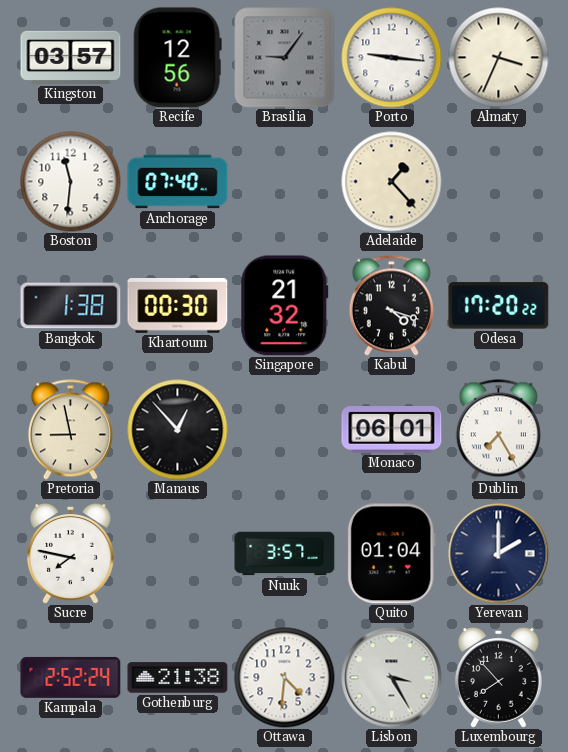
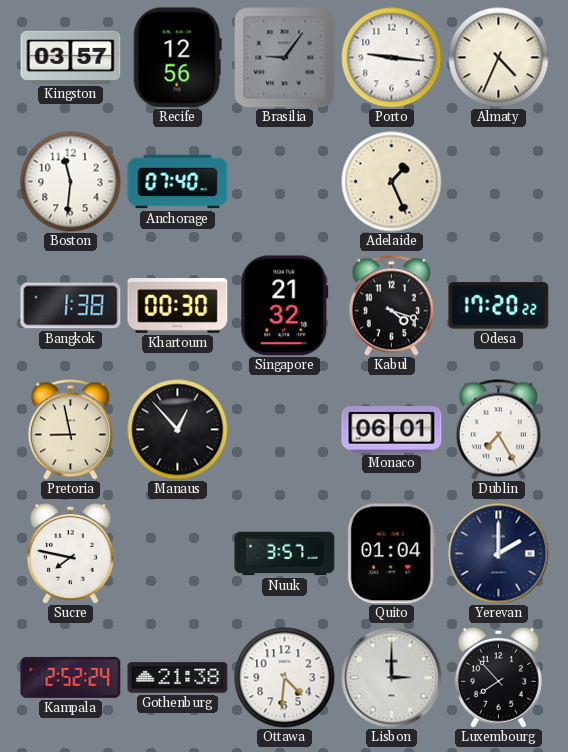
Almaty: 3:34 -> 4:34 (499, 58)
Adelaide: 1:23 -> 1:26 (392, 182)
Lisbon: 3:25 -> 3:00 (392, 678)
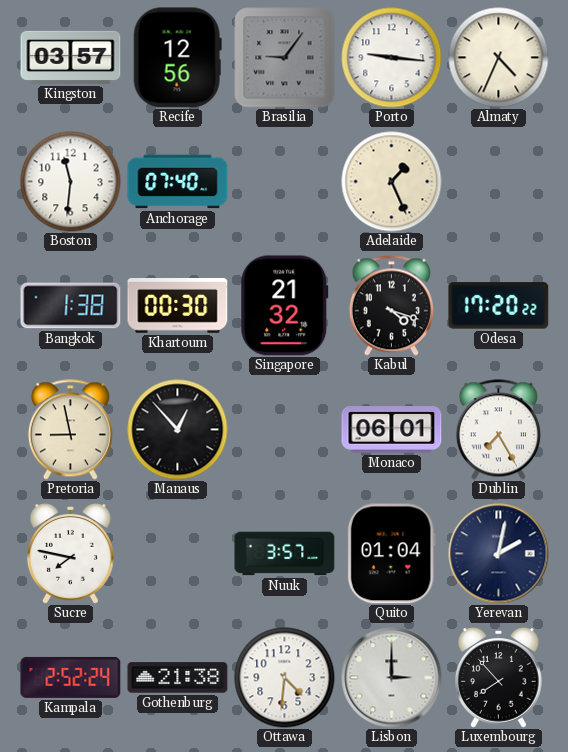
Yerevan: 2:00 -> 2:02 (499, 554)
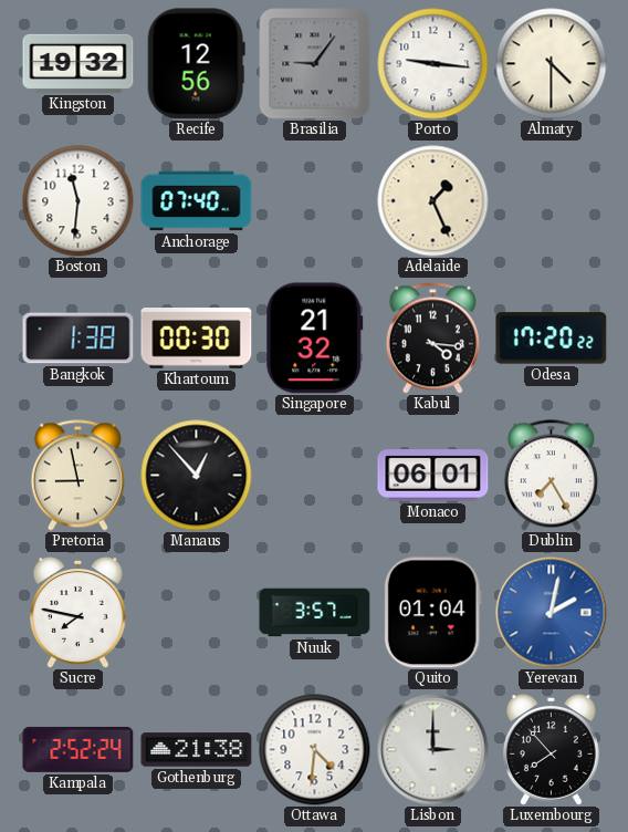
Kingston: 03:57 -> 19:32 (78, 63)
Almaty: 4:34 -> 4:30 (552, 64)
Kabul: 4:18 -> 4:16 (432, 339)
Yerevan dial: navy -> blue (552, 613)
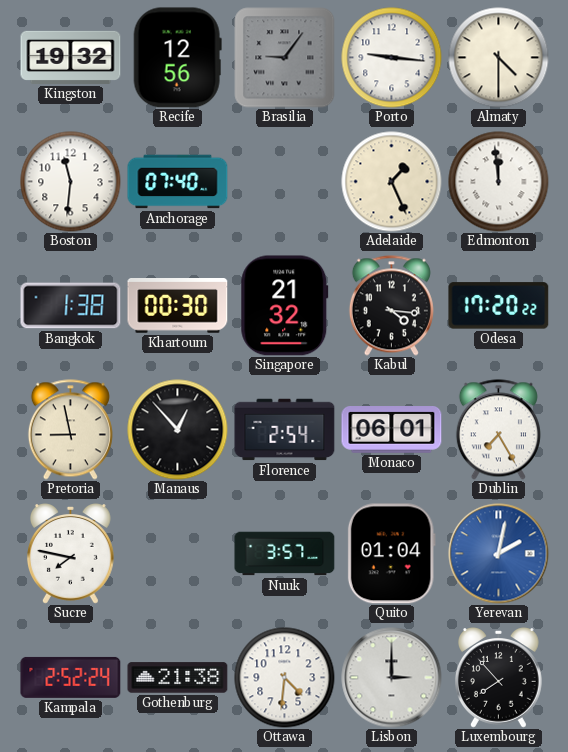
Edmonton: none -> 11:59 (499, 182)
Florence: none -> 2:54 (285, 430)
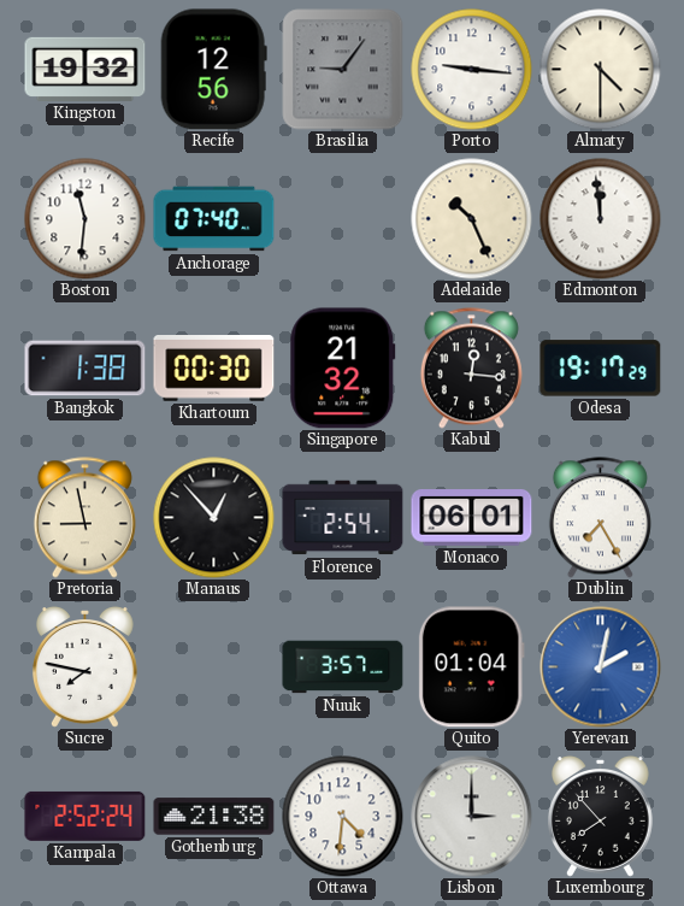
Adelaide: 1:26 -> 10:26 (472, 219)
Kabul: 4:16 -> 12:16 (471, 369)
Odesa: 17:20 -> 19:17 (601, 369)
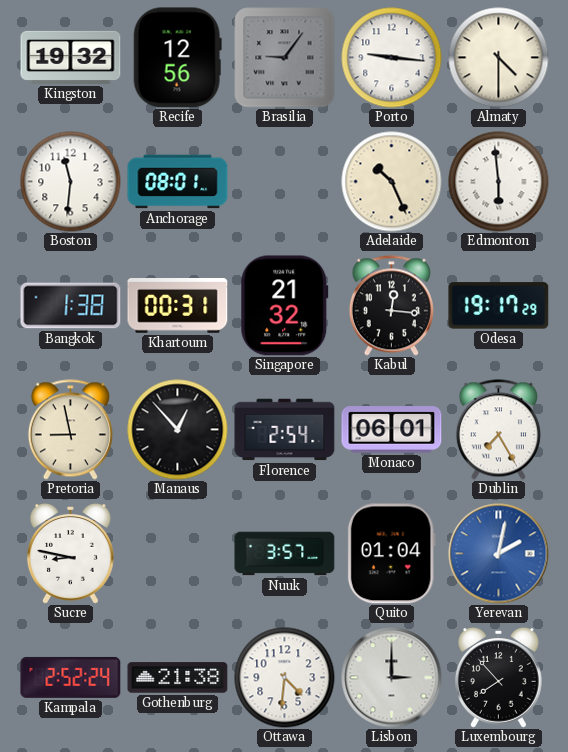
Anchorage: 07:40 -> 08:01 (178, 182)
Edmonton: 11:59 -> 5:59 (499, 182)
Khartoum: 00:30 -> 00:31 (178, 306)
Sucre: 7:47 -> 8:47 (70, 554)
